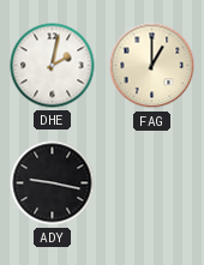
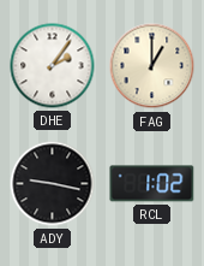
DHE: 2:02 -> 2:06 (53, 66)
RCL: none -> 1:02 (152, 184)
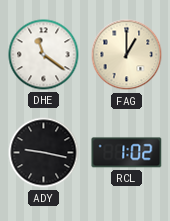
DHE: 2:06 -> 11:21 (44, 55)
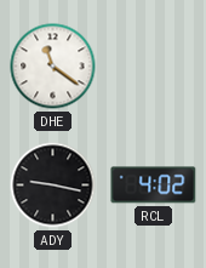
FAG: 1:00 -> none (127, 55)
RCL: 1:02 -> 4:02 (154, 186)
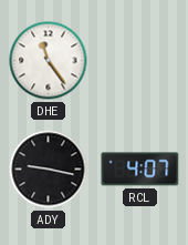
DHE: 11:21 -> 11:24 (49, 61)
RCL: 4:02 -> 4:07 (140, 170)
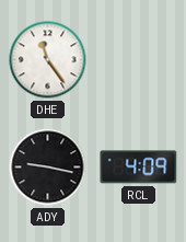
RCL: 4:07 -> 4:09 (139, 168)
